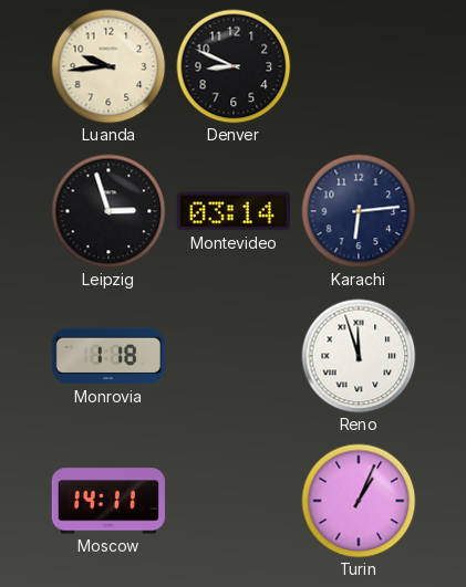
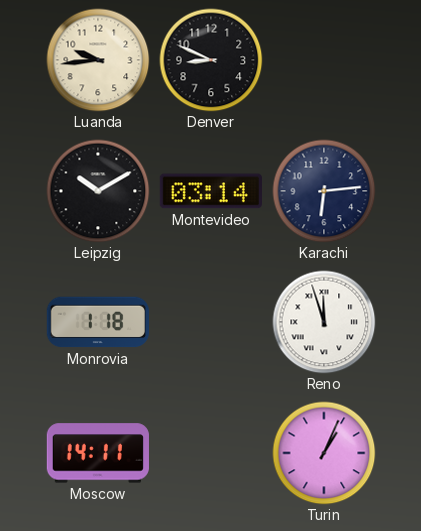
Leipzig: 2:57 -> 10:10 (98, 191)
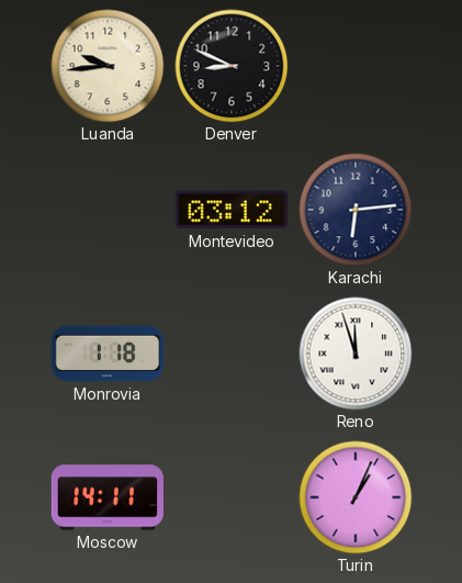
Leipzig: 10:10 -> none (98, 191)
Montevideo: 03:14 -> 03:12 (232, 210)
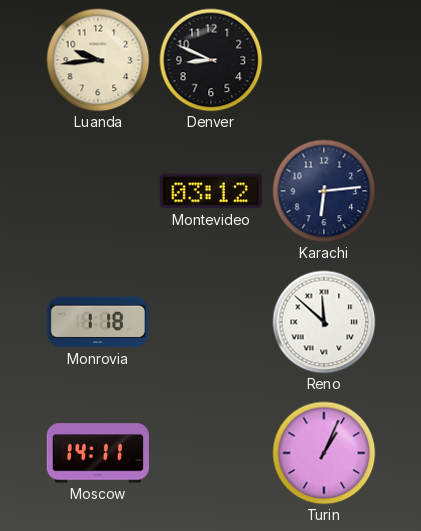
Reno: 11:57 -> 11:52 (324, 322)
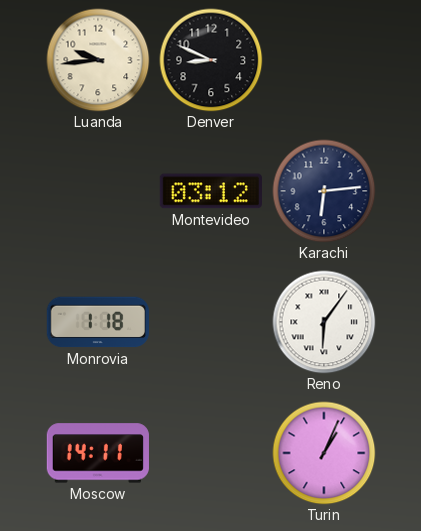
Reno: 11:52 -> 6:06 (324, 322)
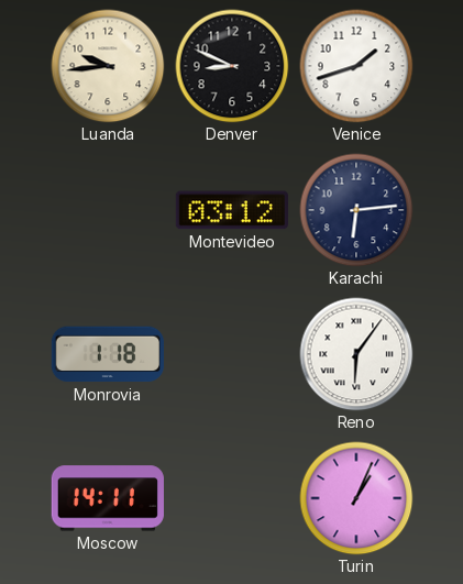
Venice: none -> 1:42 (356, 66)
